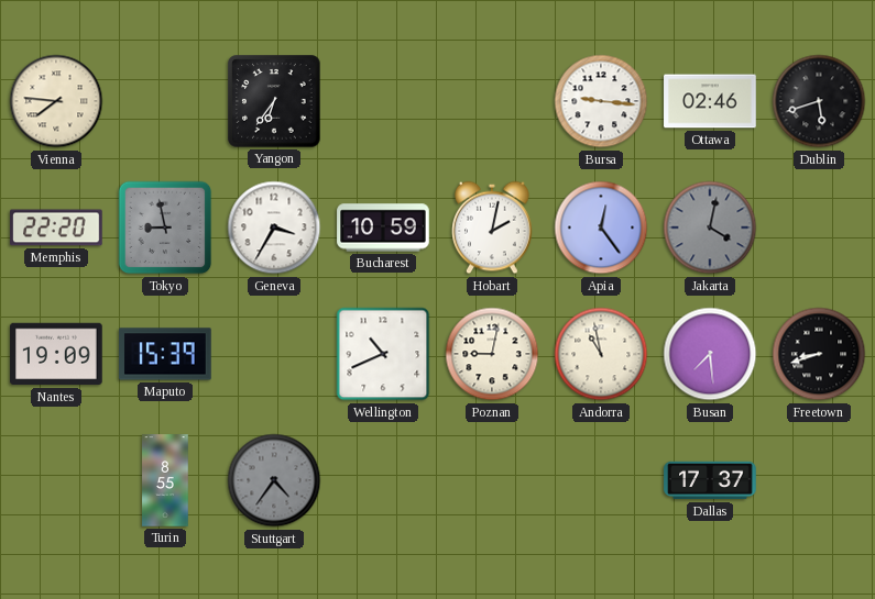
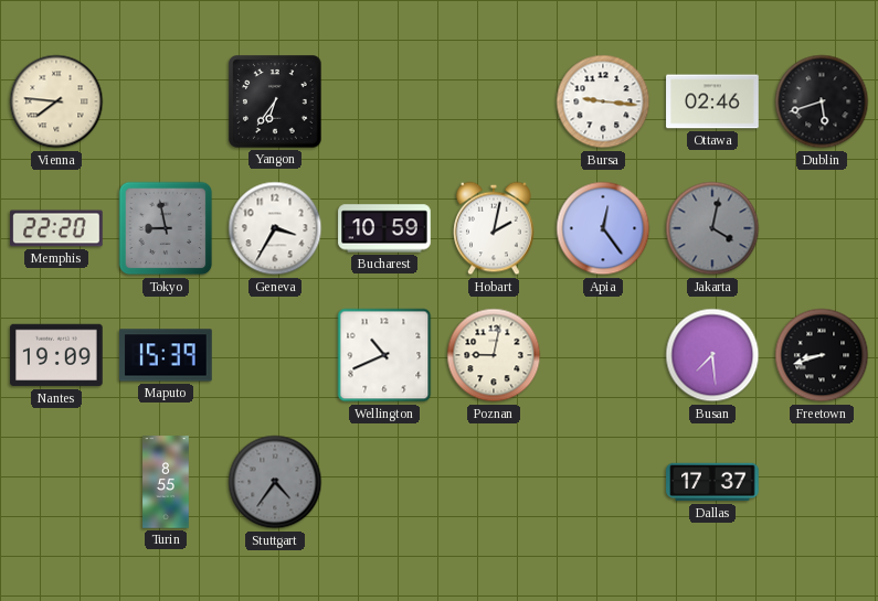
Andorra: 10:58 -> none (601, 354)
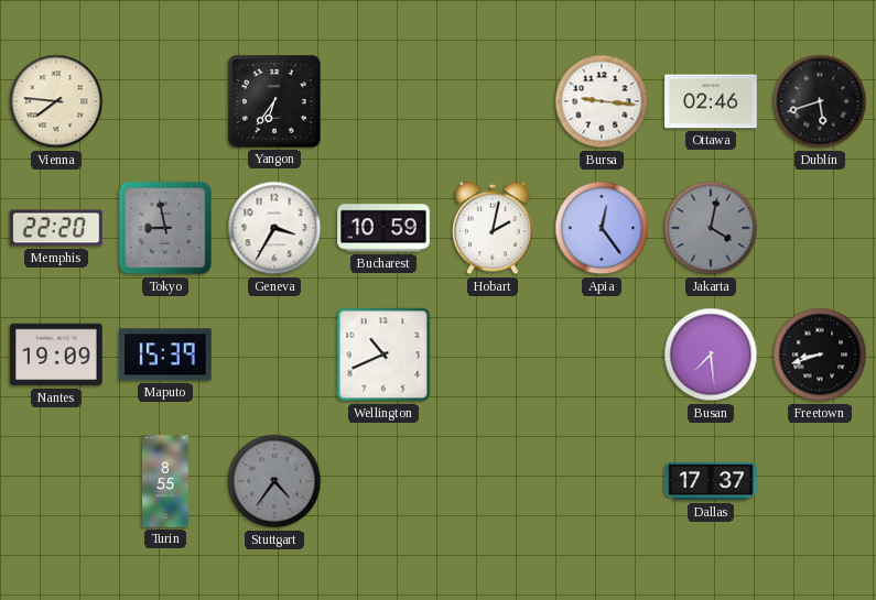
Poznan: 9:02 -> none (494, 355)
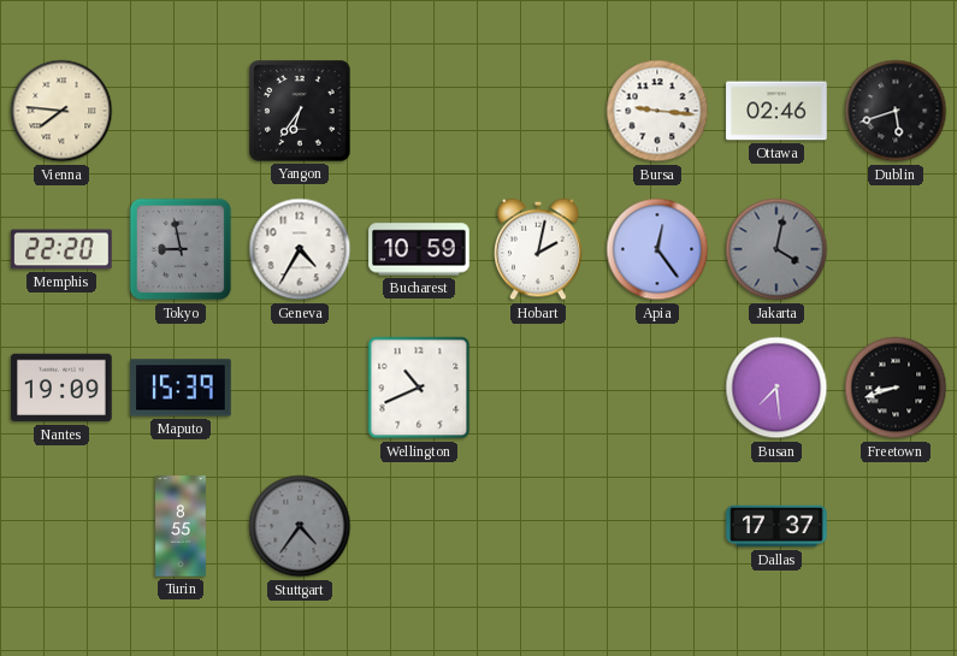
Geneva: 3:35 -> 4:35 (300, 249)
